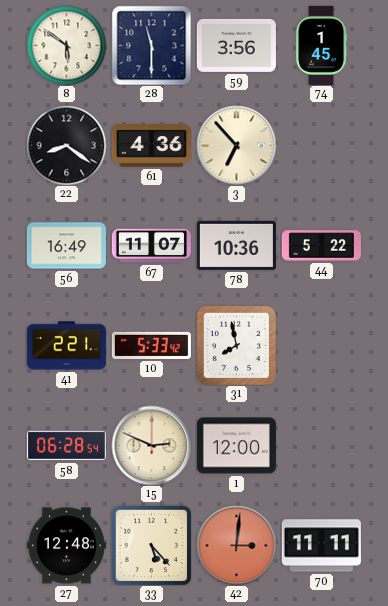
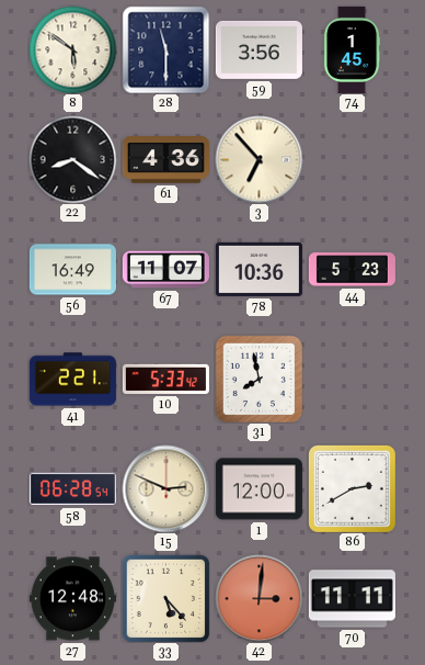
44: 5:22 -> 5:23 (352, 270)
86: none -> 2:40 (352, 488)
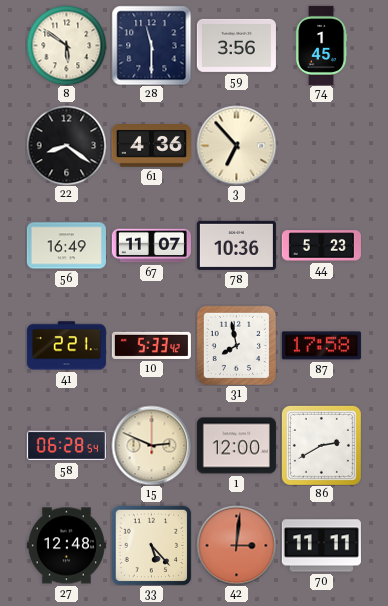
87: none -> 17:58 (321, 346)
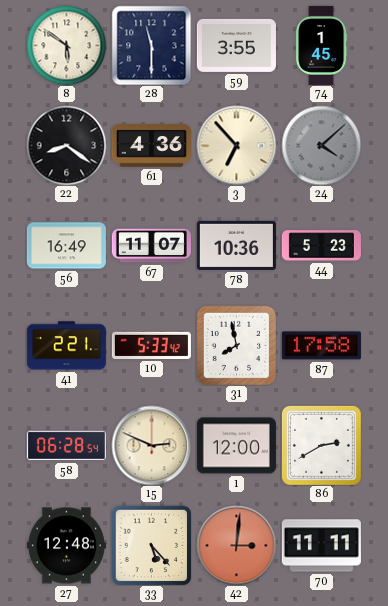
59: 3:56 -> 3:55 (236, 45)
24: none -> 4:08 (321, 145)
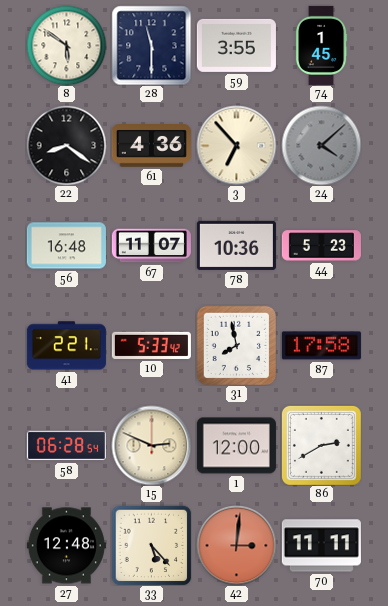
56: 16:49 -> 16:48 (66, 246)
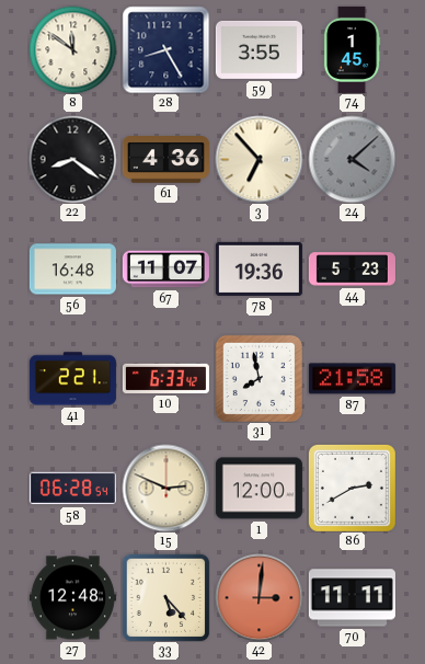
8: 5:51 -> 11:51 (72, 49)
28: 11:30 -> 8:25 (165, 49)
78: 10:36 -> 19:36 (259, 268)
10: 5:33 -> 6:33 (165, 378)
87: 17:58 -> 21:58 (352, 379)
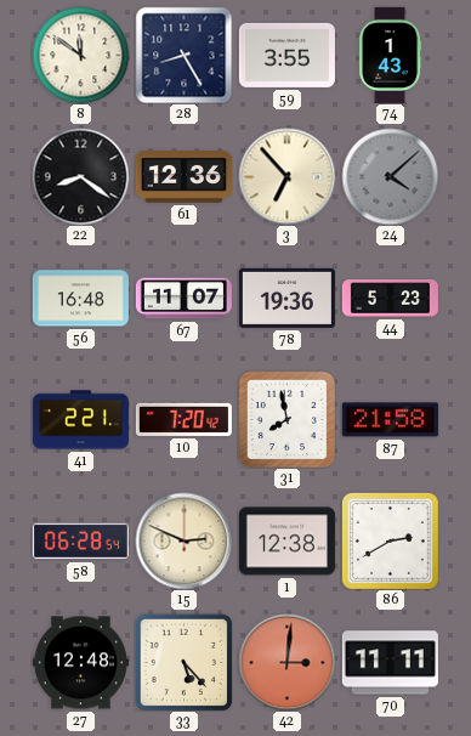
74: 1:45 -> 1:43 (390, 55)
61: 4:36 -> 12:36 (183, 177)
10: 6:33 -> 7:20 (183, 419)
1: 12:00 -> 12:38 (286, 542)
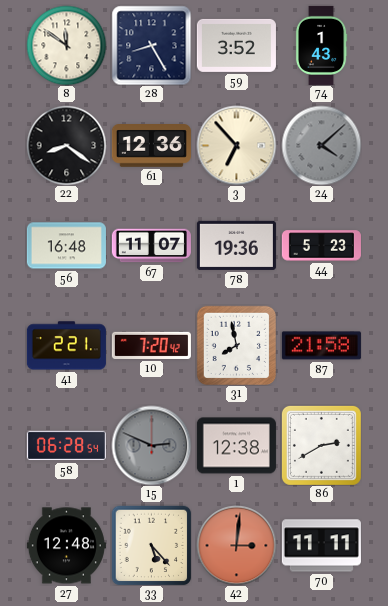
59: 3:55 -> 3:52 (236, 45)
15 dial: cream -> grey (151, 445)
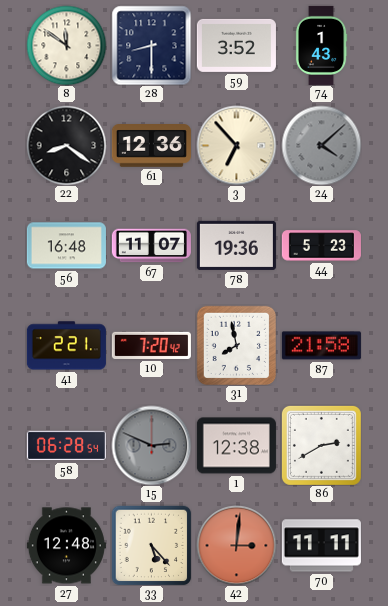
28: 8:25 -> 8:30 (151, 45)
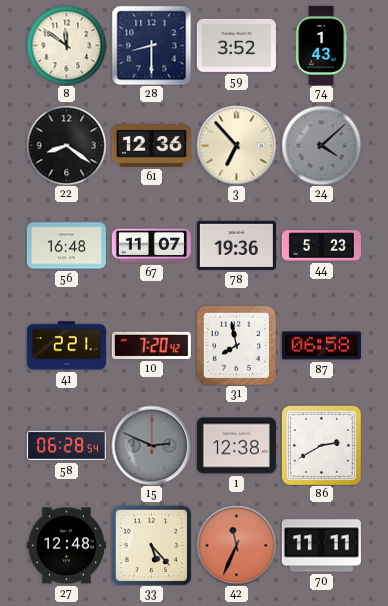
87: 21:58 -> 06:58 (321, 346)
42: 3:01 -> 11:34 (236, 545)
